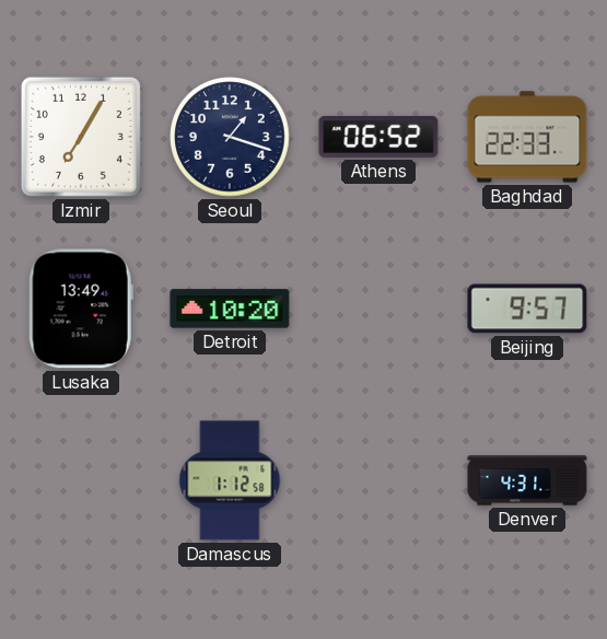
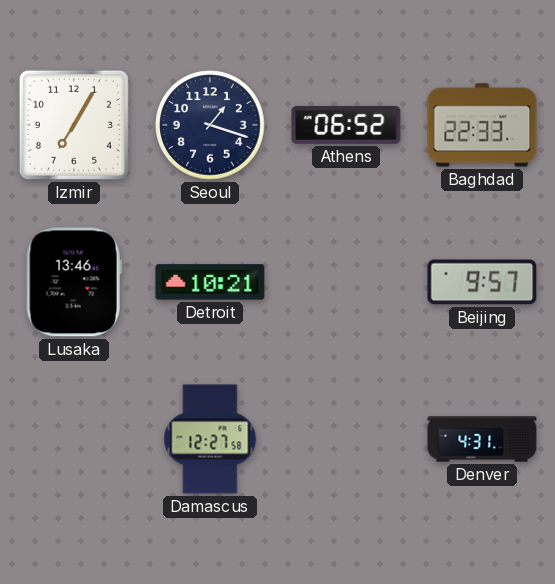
Lusaka: 13:49 -> 13:46 (74, 282)
Detroit: 10:20 -> 10:21 (210, 282)
Damascus: 1:12 -> 12:27 (210, 439)
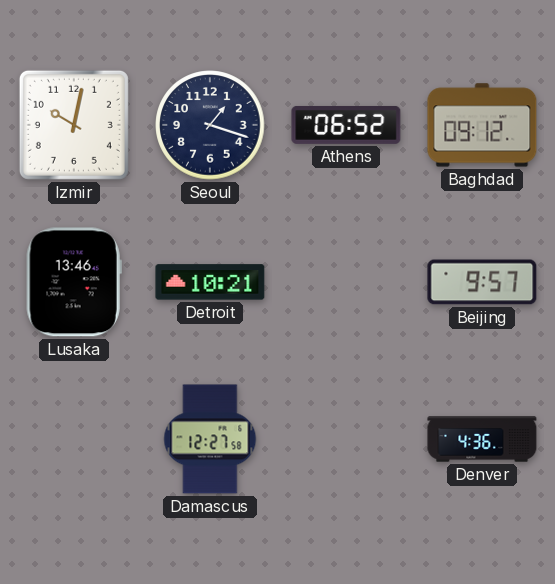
Izmir: 7:05 -> 10:02 (74, 125)
Baghdad: 22:33 -> 09:12 (482, 125)
Denver: 4:31 -> 4:36 (482, 439)
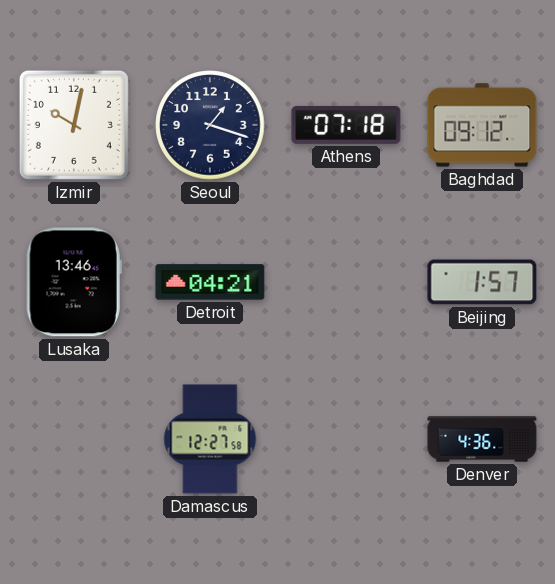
Athens: 06:52 -> 07:18 (346, 125)
Detroit: 10:21 -> 04:21 (210, 282)
Beijing: 9:57 -> 1:57 (482, 282)
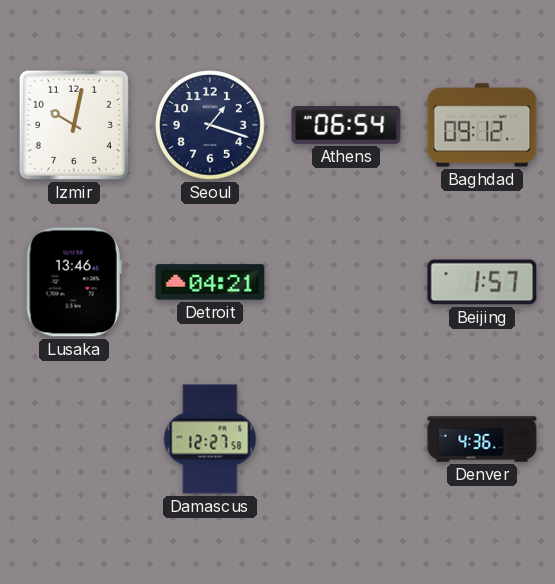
Athens: 07:18 -> 06:54 (346, 125)
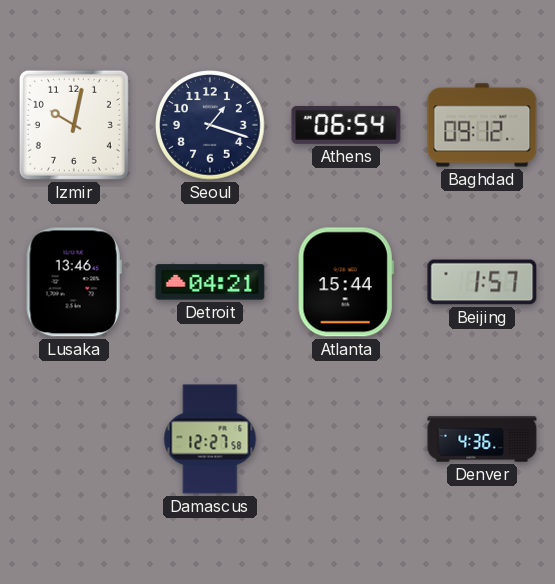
Atlanta: none -> 15:44 (346, 282)
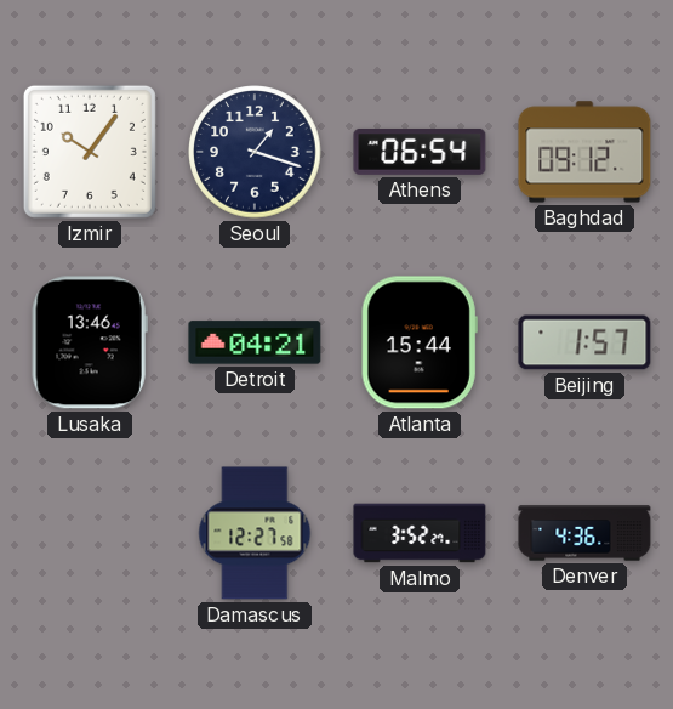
Izmir: 10:02 -> 10:06 (90, 152)
Malmo: none -> 3:52 (420, 533)
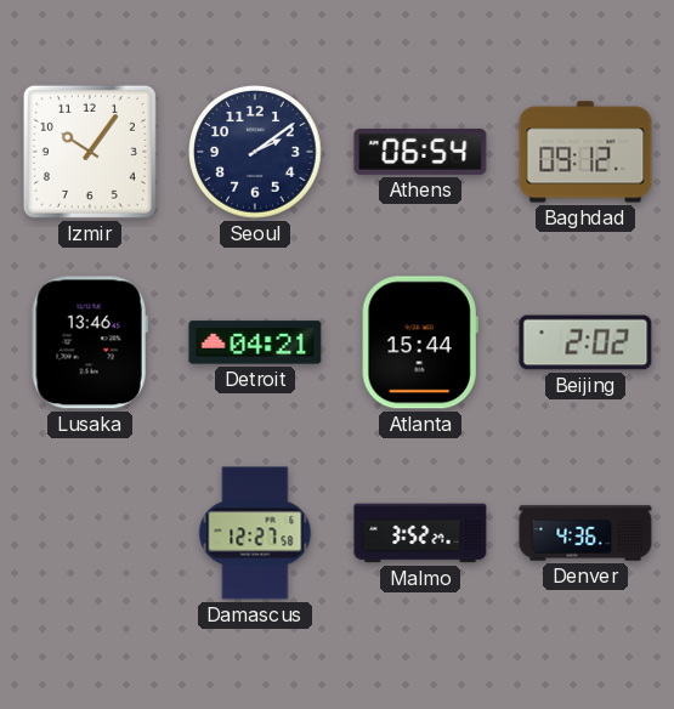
Seoul: 1:18 -> 2:09 (255, 152)
Beijing: 1:57 -> 2:02 (585, 342)
